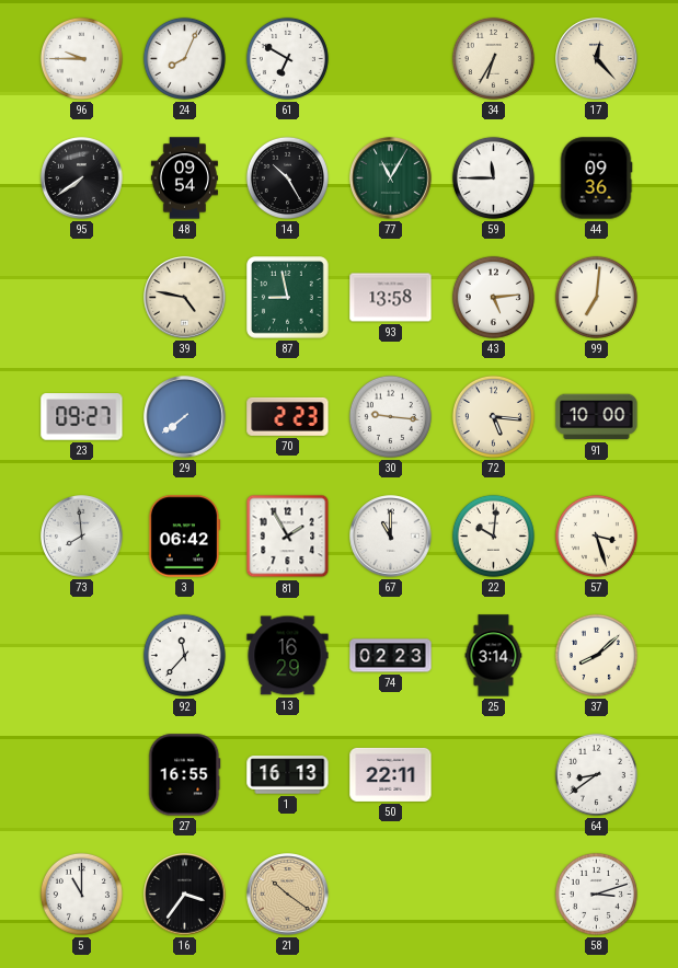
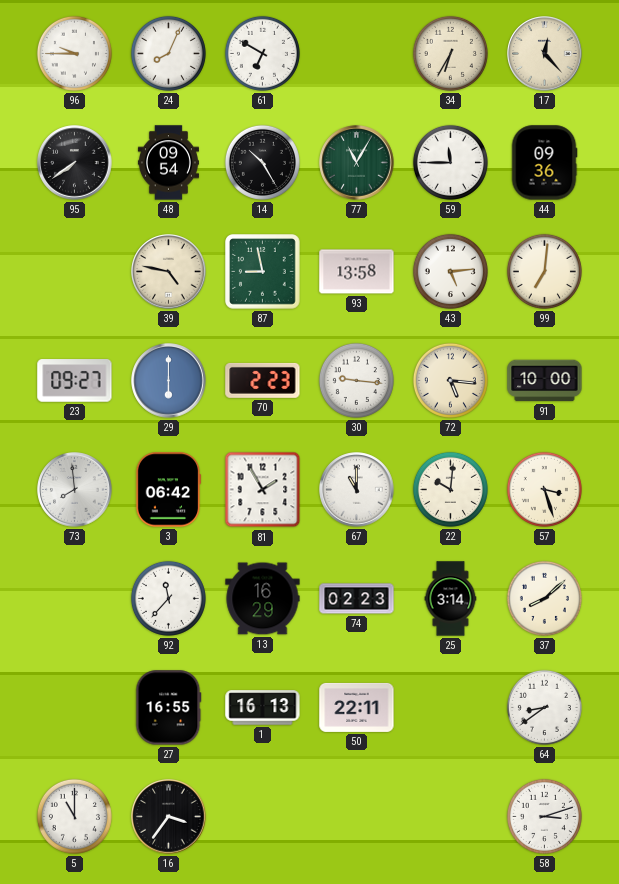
29: 7:39 -> 6:00 (169, 381)
21: 10:21 -> none (288, 895)
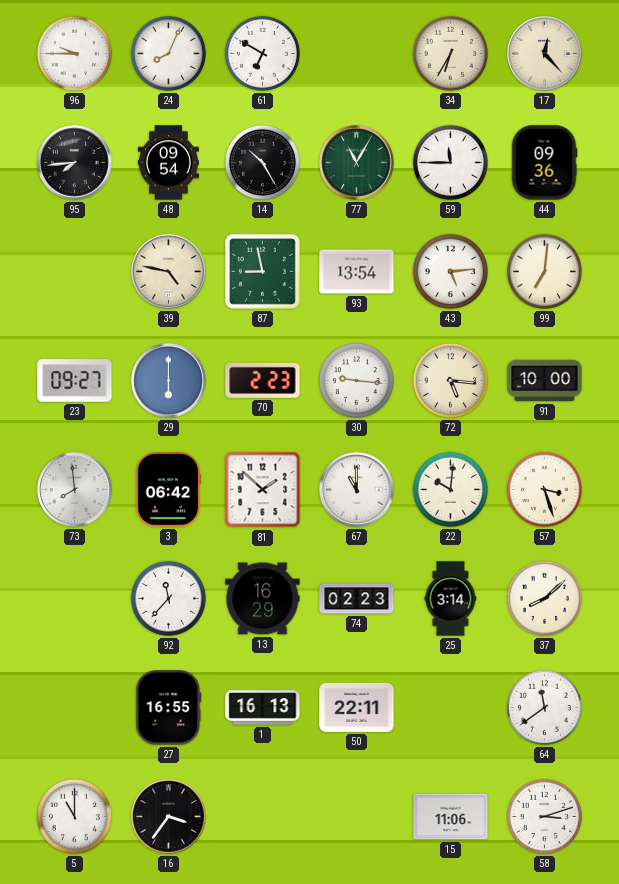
95: 7:39 -> 7:44 (75, 163)
93: 13:58 -> 13:54 (357, 272)
81: 1:55 -> 1:52 (263, 490)
64: 8:39 -> 11:39 (544, 707)
15: none -> 11:06 (451, 817)
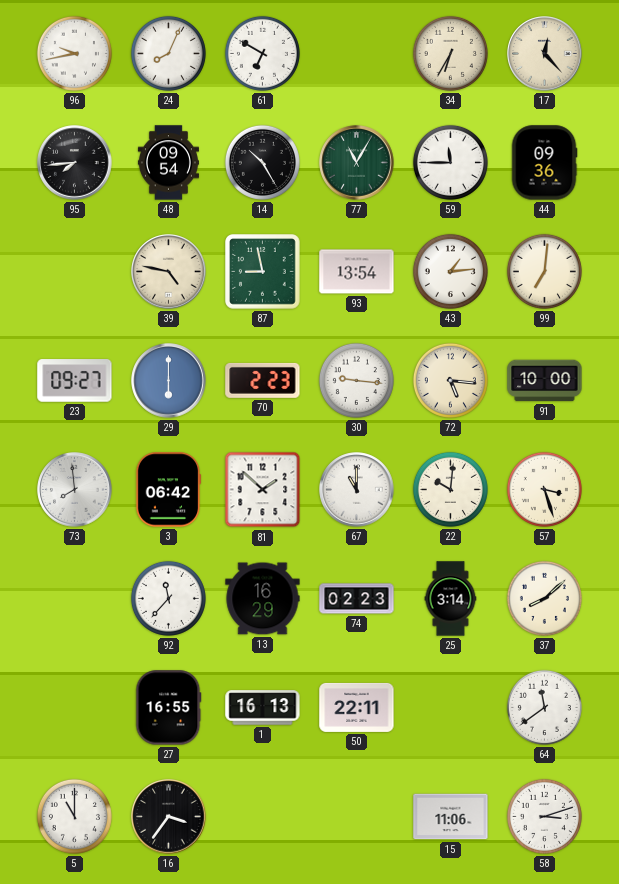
96: 9:45 -> 9:43 (74, 53)
43: 5:14 -> 1:14 (450, 271)
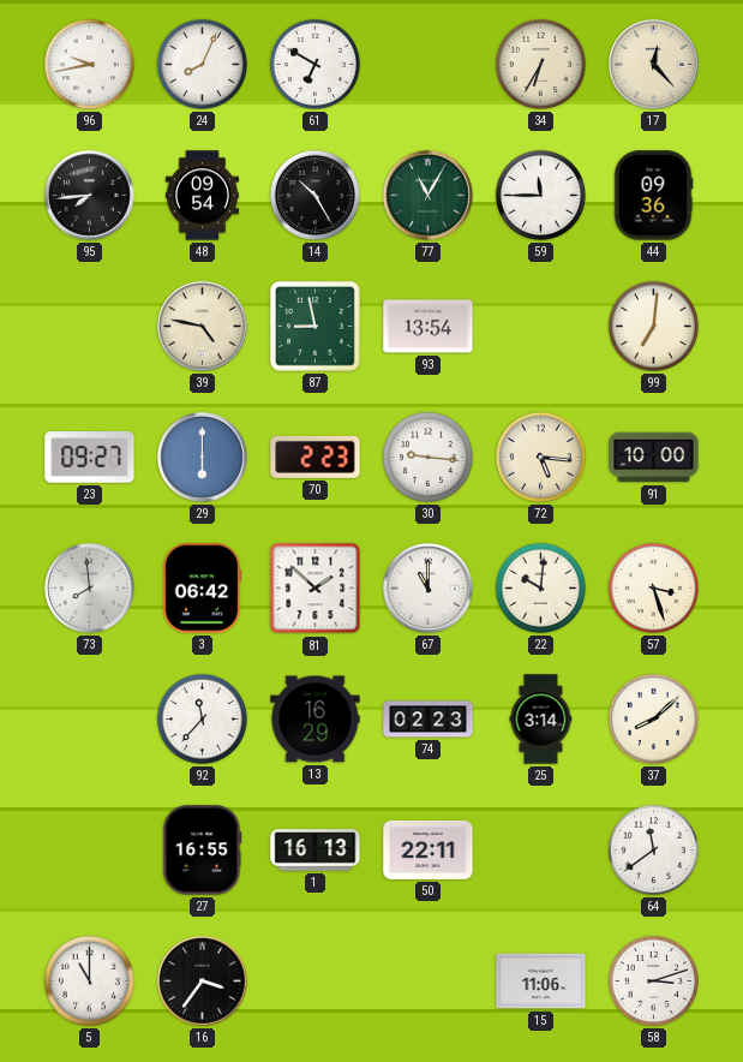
43: 1:14 -> none (450, 271)
